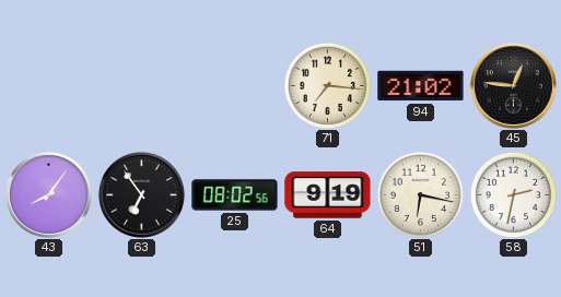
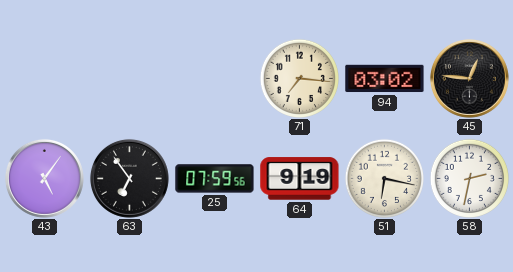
94: 21:02 -> 03:02 (385, 79)
43: 8:06 -> 5:06 (44, 178)
25: 08:02 -> 07:59 (215, 179)
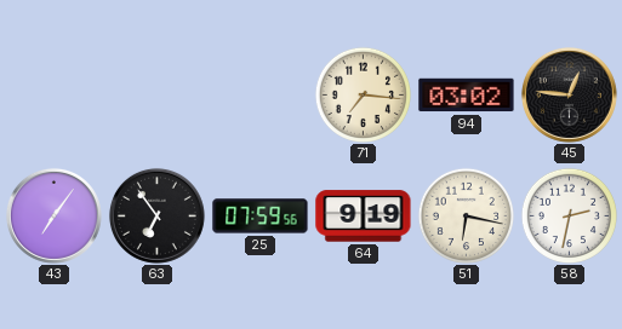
43: 5:06 -> 7:06 (53, 215)
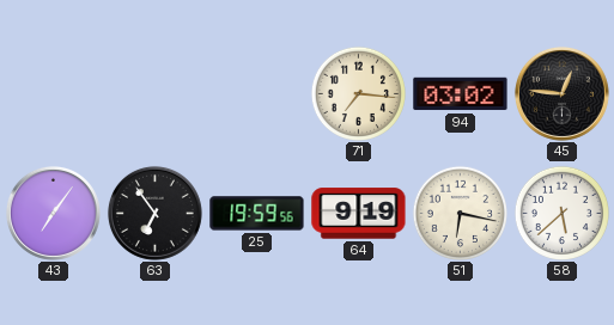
25: 07:59 -> 19:59 (257, 214)
58: 2:32 -> 5:38 (561, 213)
